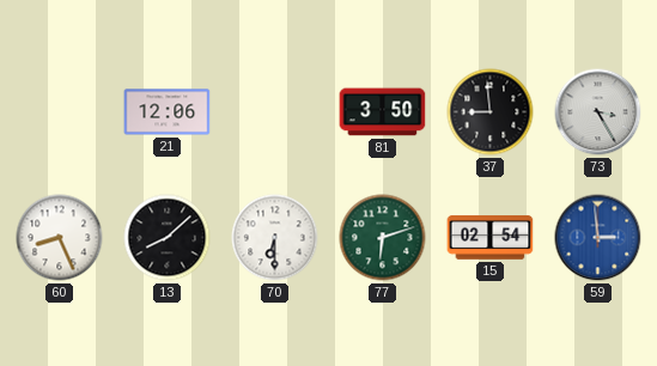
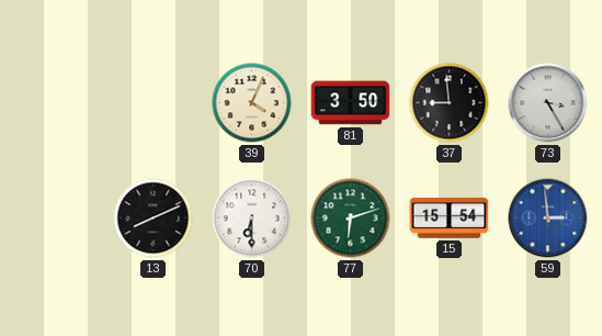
21: 12:06 -> none (168, 112)
39: none -> 4:04 (252, 103)
60: 8:26 -> none (60, 238)
13: 8:08 -> 8:11 (154, 219)
15: 02:54 -> 15:54 (450, 219)
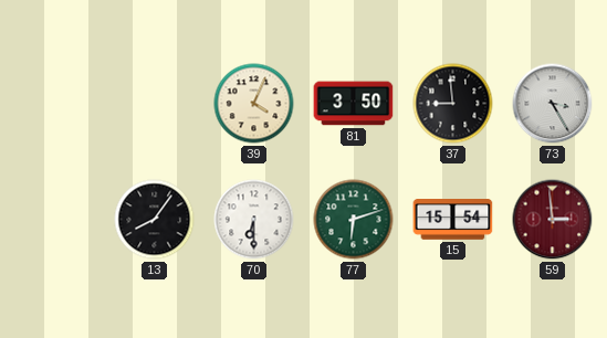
13: 8:11 -> 8:06 (155, 220)
59 dial: blue -> burgundy (553, 220)
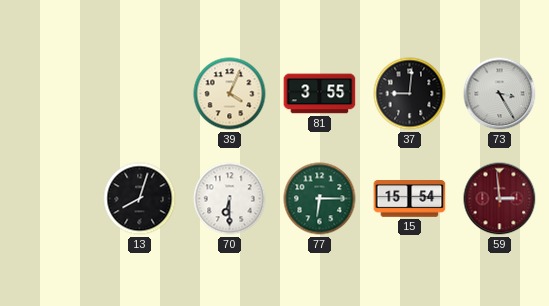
81: 3:50 -> 3:55 (320, 94)
37: 8:59 -> 9:01 (410, 94)
13: 8:06 -> 8:03 (140, 199)
77: 6:12 -> 6:15 (320, 199)
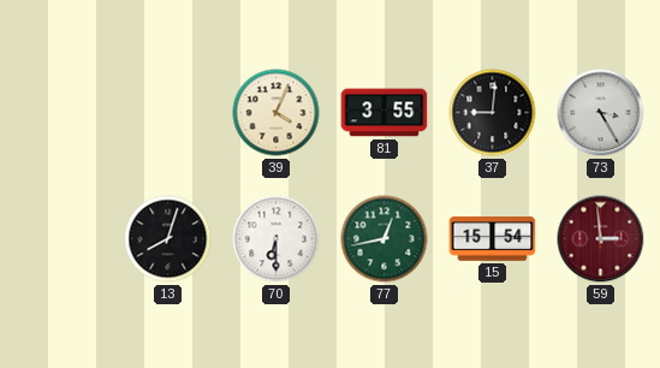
77: 6:15 -> 12:43 (385, 239)
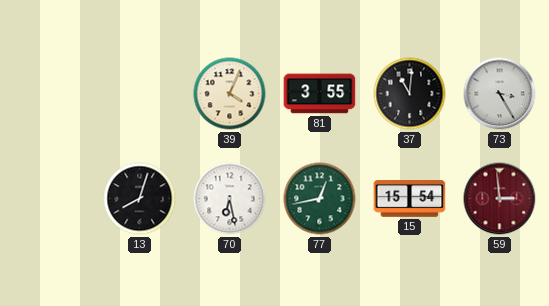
37: 9:01 -> 11:01 (410, 94)
70: 6:30 -> 6:28 (230, 199)
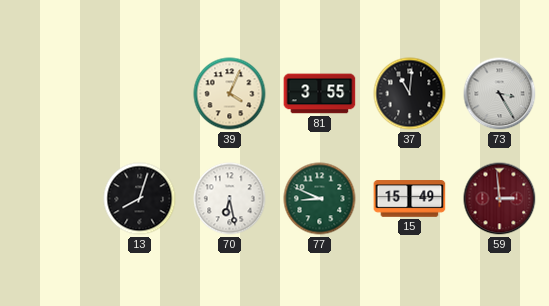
77: 12:43 -> 8:49 (320, 199)
15: 15:54 -> 15:49 (410, 199)
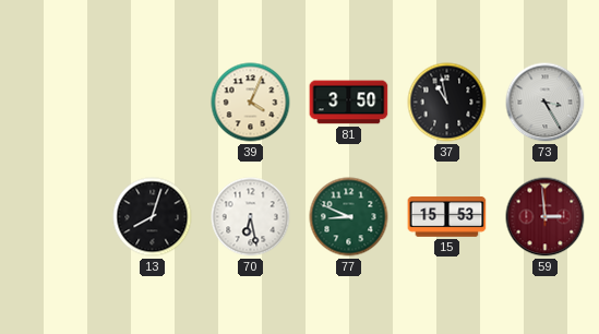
81: 3:55 -> 3:50 (349, 103)
37: 11:01 -> 10:58 (447, 103)
15: 15:49 -> 15:53 (447, 217)
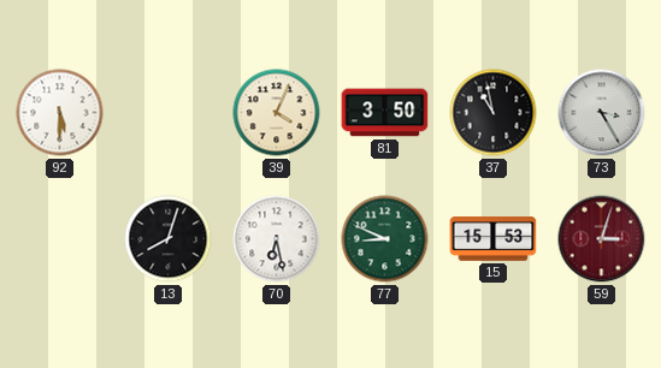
92: none -> 5:30 (60, 113)
59: 2:59 -> 3:03 (602, 239)
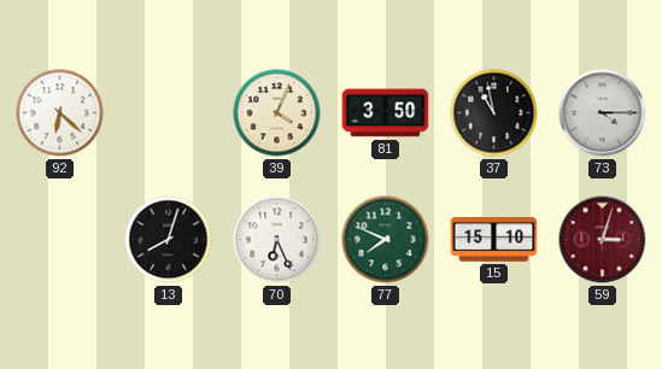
92: 5:30 -> 6:22 (60, 113)
73: 3:25 -> 4:15 (603, 113)
70: 6:28 -> 6:26 (277, 240)
77: 8:49 -> 7:49 (386, 240)
15: 15:53 -> 15:10 (494, 240)
